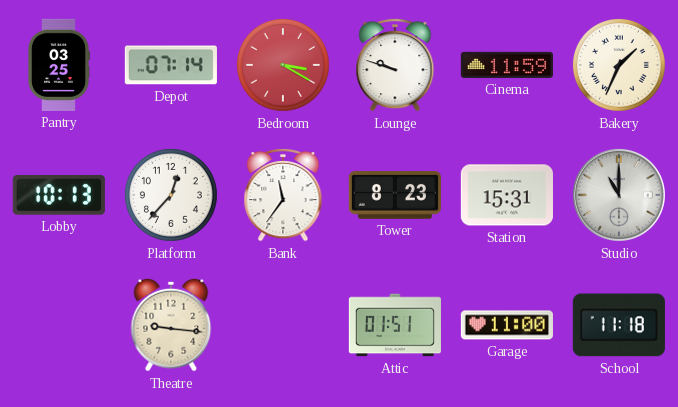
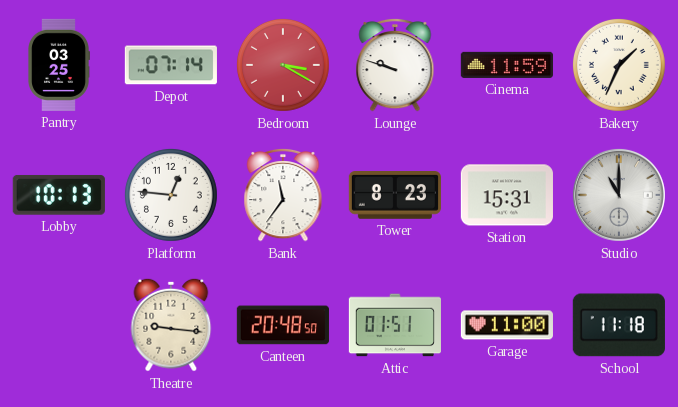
Platform: 12:37 -> 12:46 (171, 195)
Canteen: none -> 20:48 (283, 325)
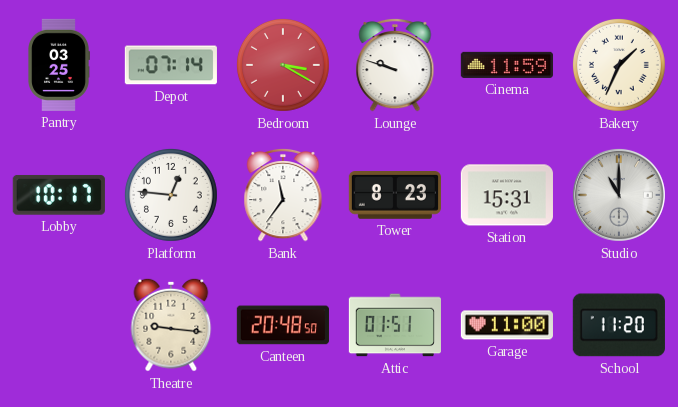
Lobby: 10:13 -> 10:17 (59, 195)
School: 11:18 -> 11:20 (619, 325)
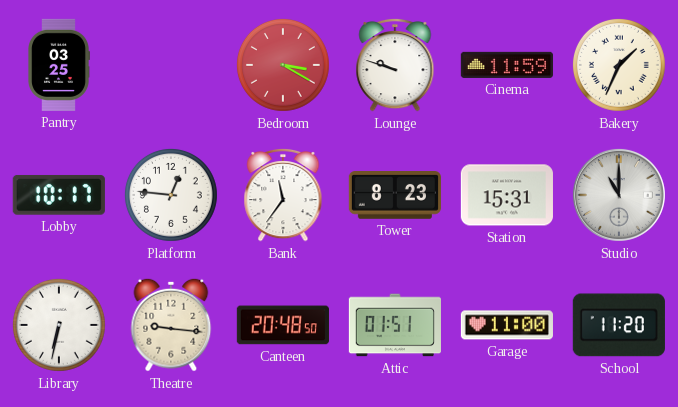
Depot: 07:14 -> none (171, 65)
Library: none -> 6:32 (59, 325)
